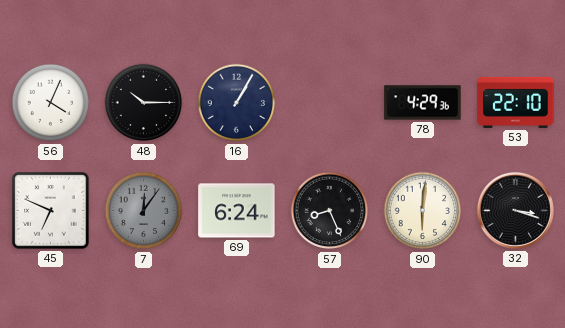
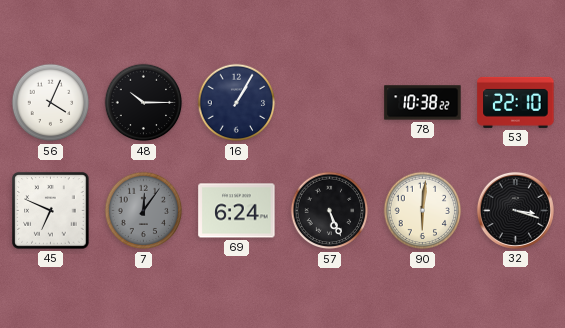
78: 4:29 -> 10:38 (423, 103)
57: 8:26 -> 5:26 (330, 211)
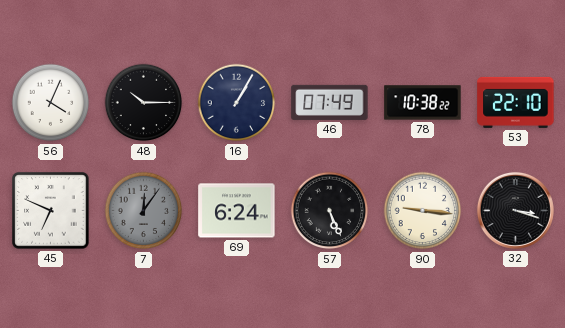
46: none -> 07:49 (330, 102)
90: 6:01 -> 9:16 (423, 211)
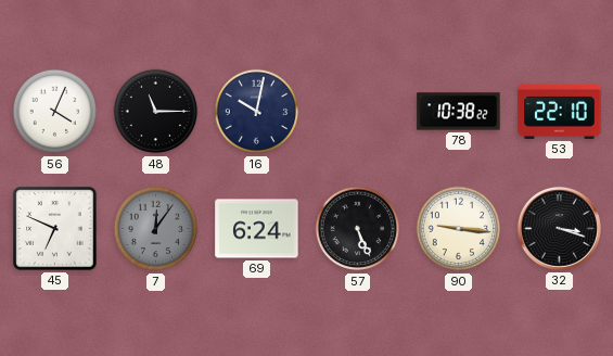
48: 10:15 -> 11:15 (156, 112)
16: 1:05 -> 10:02 (257, 112)
46: 07:49 -> none (330, 102)
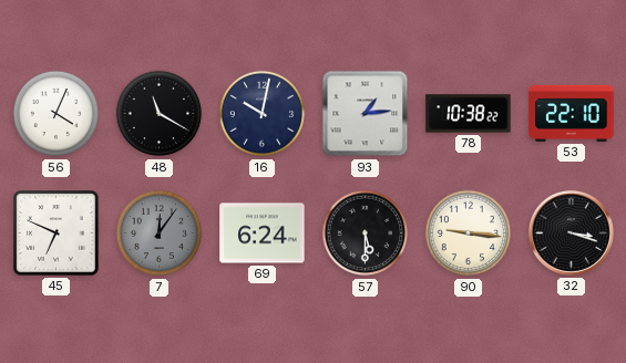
48: 11:15 -> 11:20 (160, 114)
93: none -> 1:14 (366, 114)
57: 5:26 -> 5:30 (366, 234)
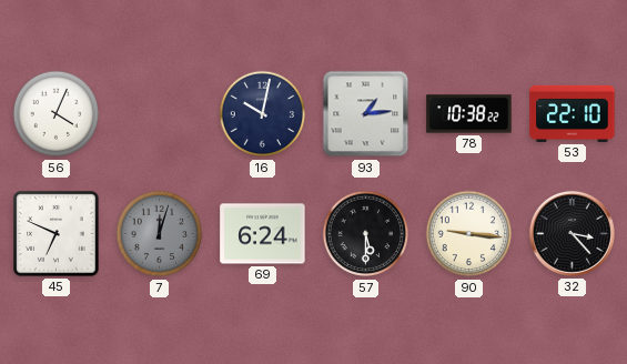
48: 11:20 -> none (160, 114)
7: 12:06 -> 12:03 (160, 234)
32: 3:18 -> 3:23 (572, 233)
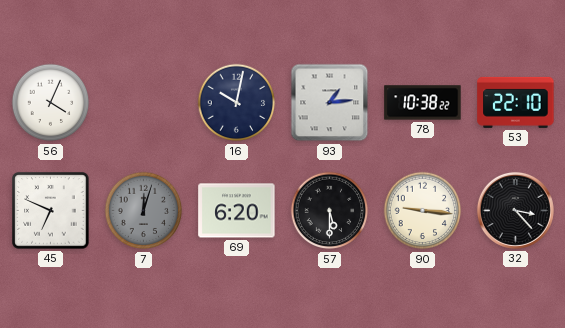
69: 6:24 -> 6:20 (237, 211)
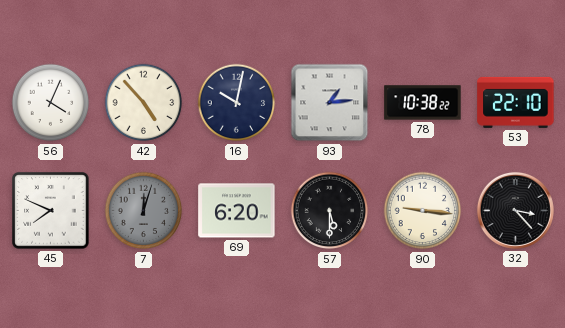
42: none -> 4:53 (144, 103)
45: 6:49 -> 7:49 (51, 211)
